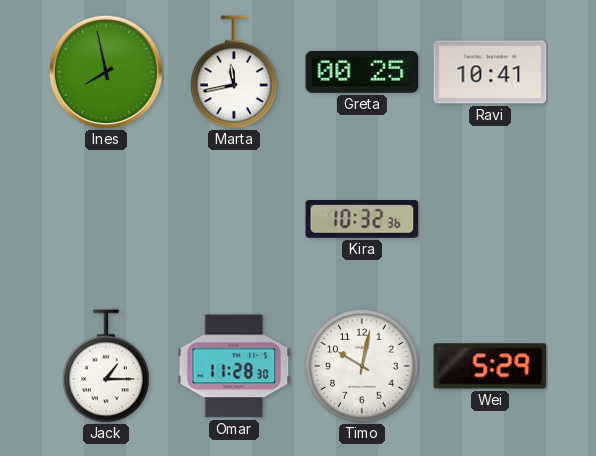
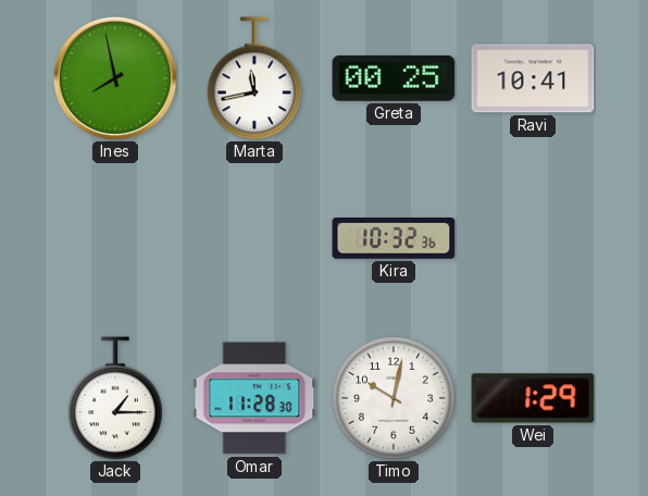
Wei: 5:29 -> 1:29 (533, 398)
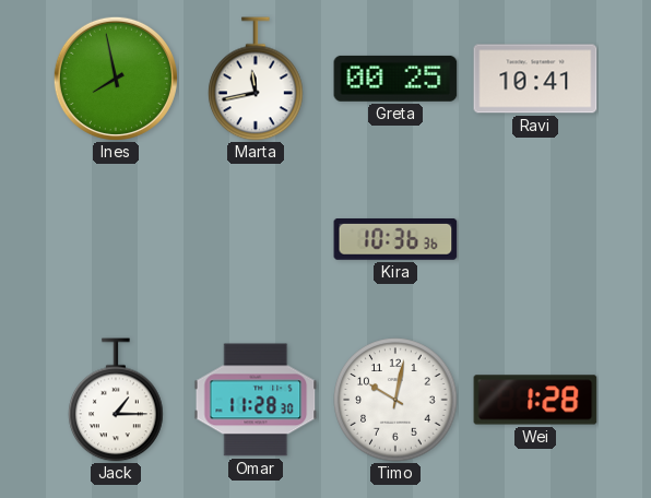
Kira: 10:32 -> 10:36 (395, 240)
Wei: 1:29 -> 1:28 (535, 400)
